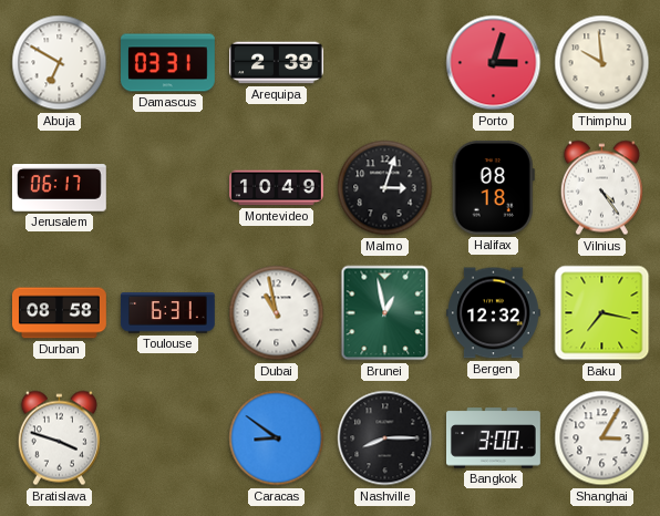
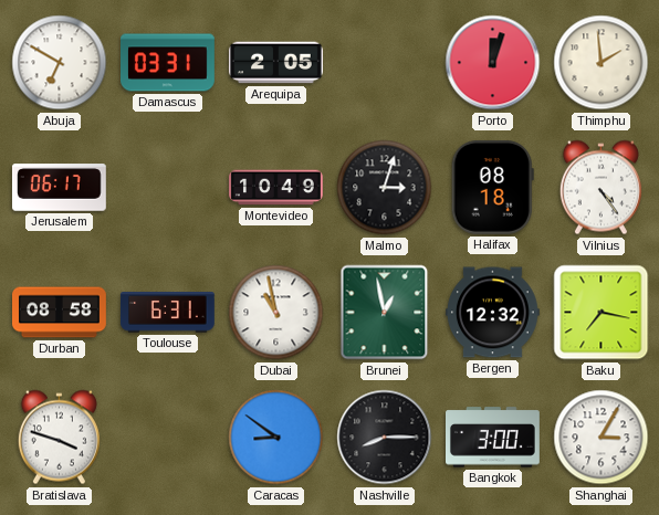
Arequipa: 2:39 -> 2:05 (276, 63)
Porto: 3:03 -> 12:03 (493, 63)
Thimphu: 9:59 -> 1:59 (602, 63)
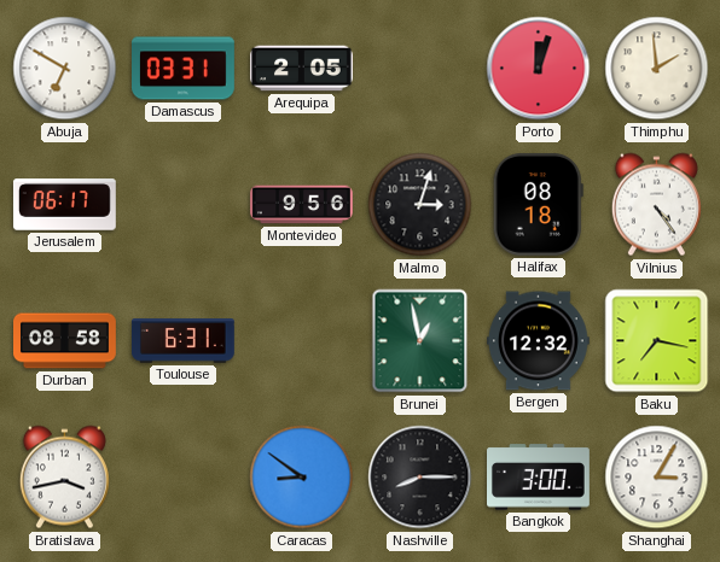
Montevideo: 10:49 -> 9:56 (302, 205)
Dubai: 10:58 -> none (276, 313)
Bratislava: 3:48 -> 3:43 (64, 478)
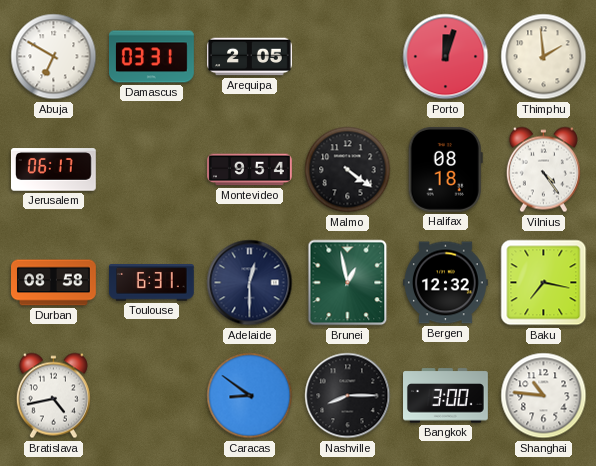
Montevideo: 9:56 -> 9:54 (250, 170)
Malmo: 3:03 -> 4:21 (348, 170)
Adelaide: none -> 12:30 (250, 283)
Bratislava: 3:43 -> 4:43 (53, 396)
Shanghai: 3:05 -> 10:46 (544, 396)
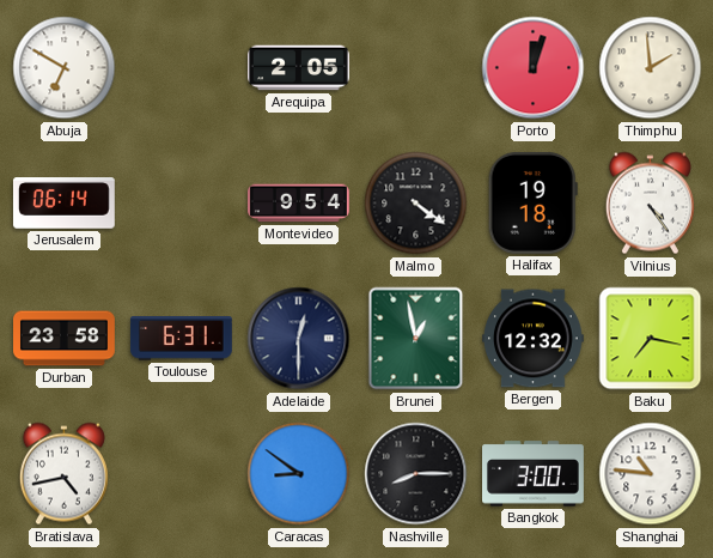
Damascus: 03:31 -> none (152, 57)
Jerusalem: 06:17 -> 06:14 (63, 204)
Halifax: 08:18 -> 19:18 (532, 202)
Durban: 08:58 -> 23:58 (65, 339)
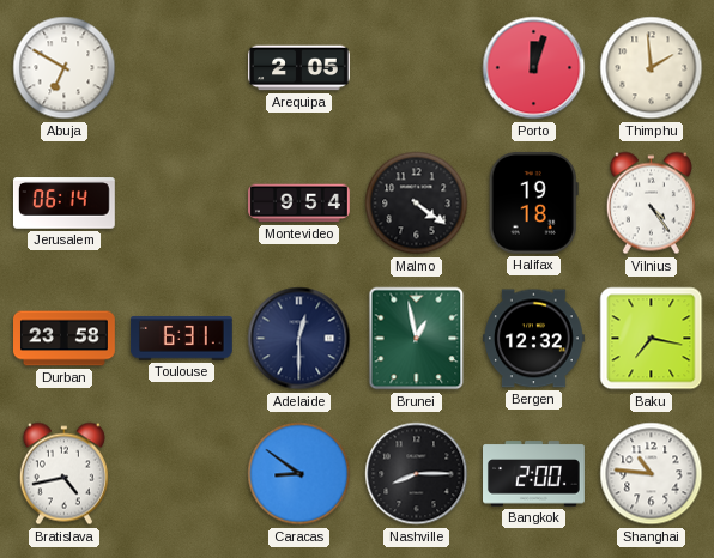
Bangkok: 3:00 -> 2:00 (534, 474)
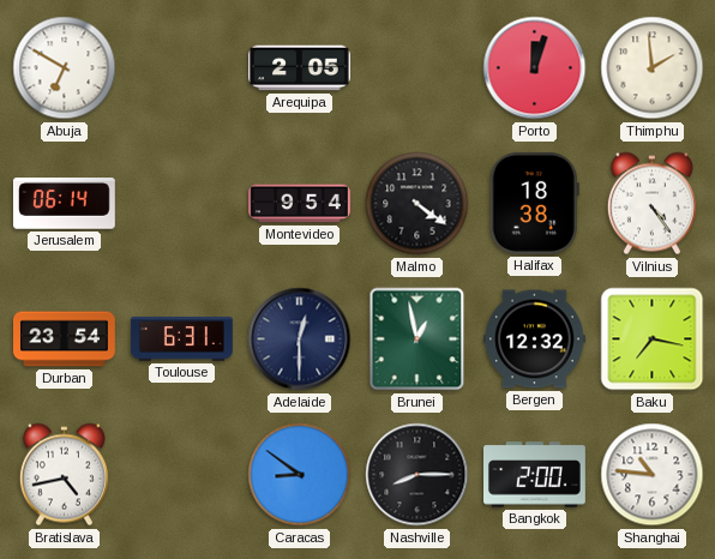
Halifax: 19:18 -> 18:38 (534, 203)
Durban: 23:58 -> 23:54 (65, 339)
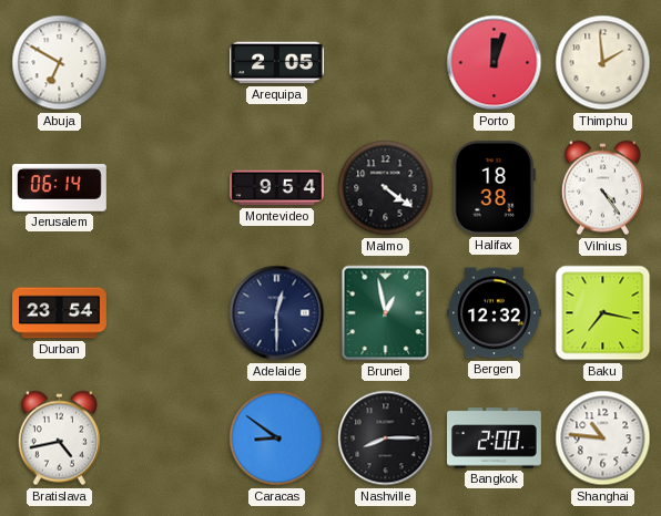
Toulouse: 6:31 -> none (181, 339)
